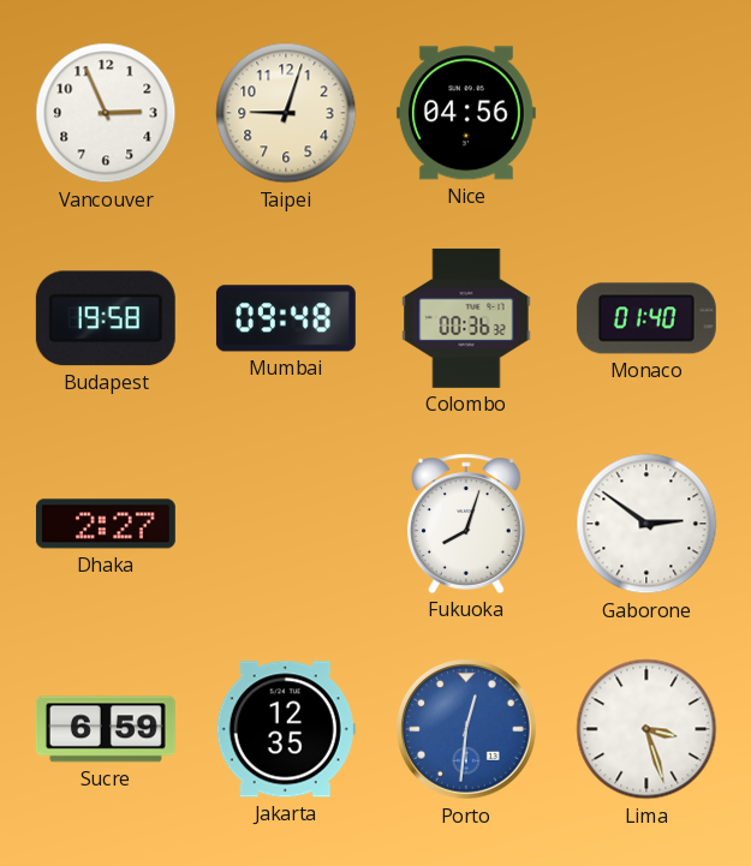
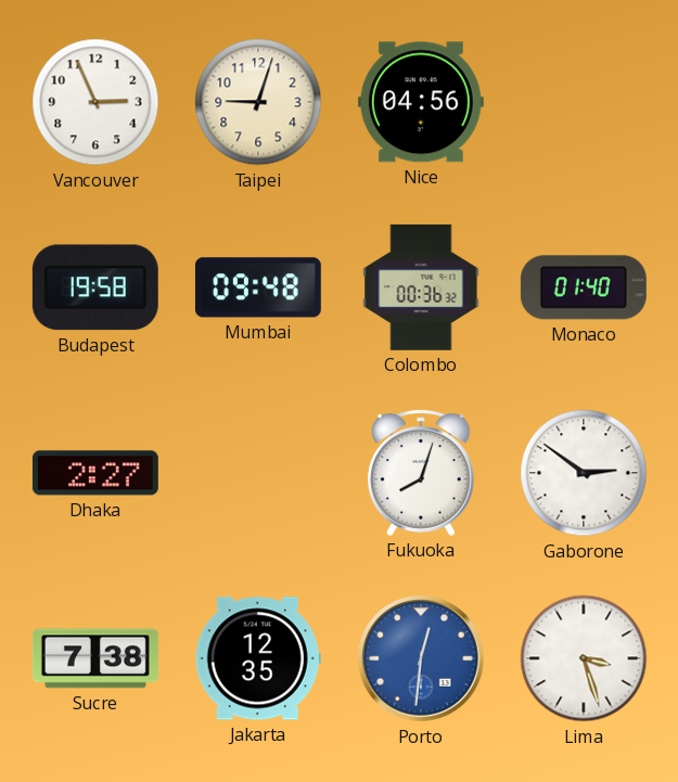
Sucre: 6:59 -> 7:38 (95, 658)
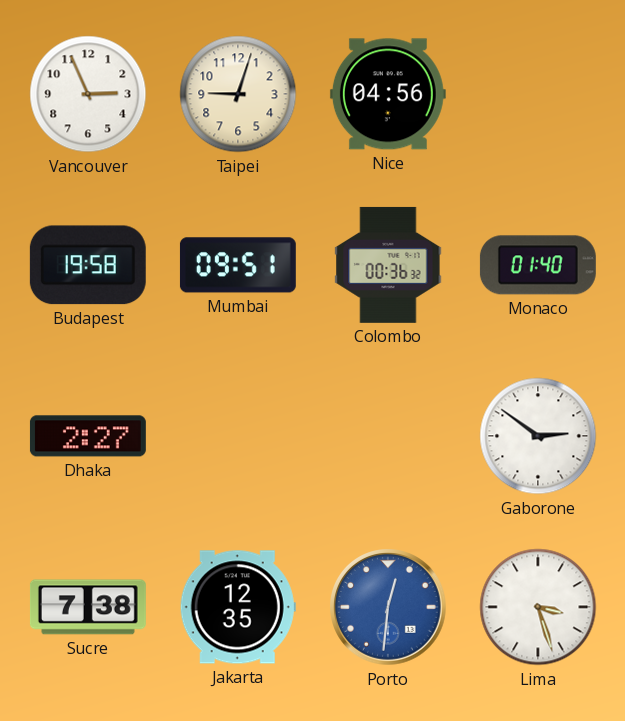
Mumbai: 09:48 -> 09:51 (238, 265)
Fukuoka: 8:03 -> none (422, 473)
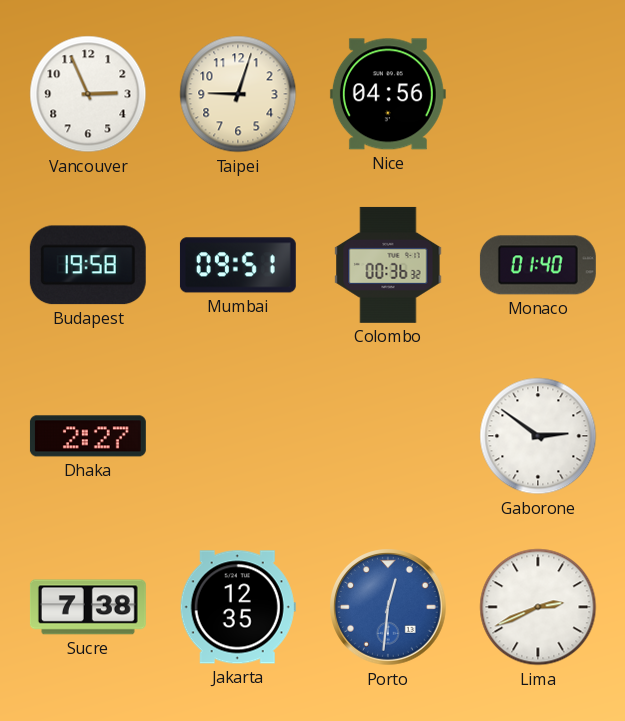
Lima: 3:27 -> 2:41 (538, 607)
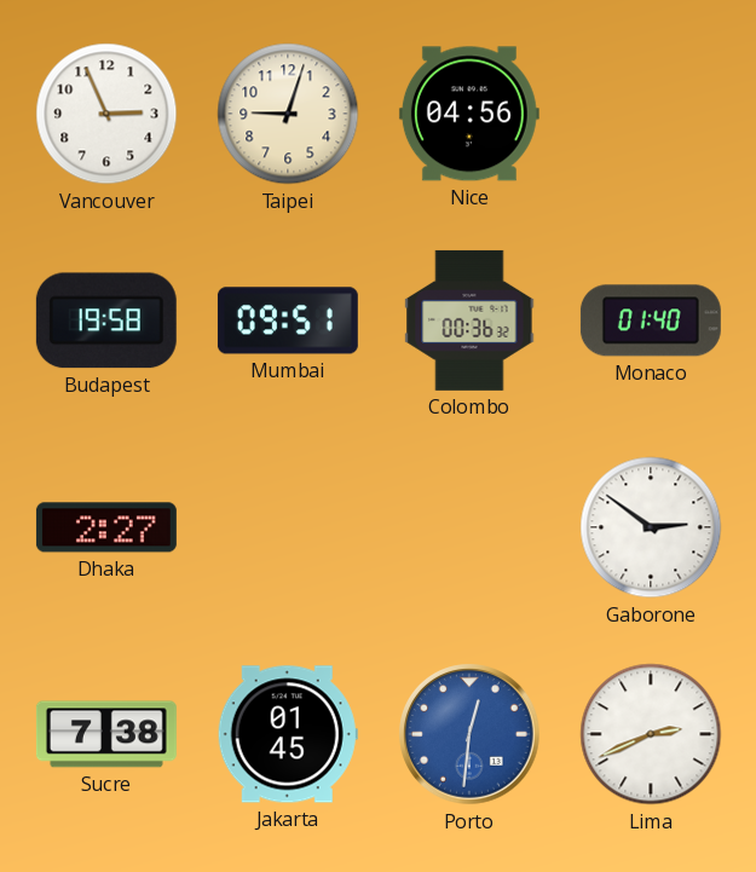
Jakarta: 12:35 -> 01:45 (288, 734)
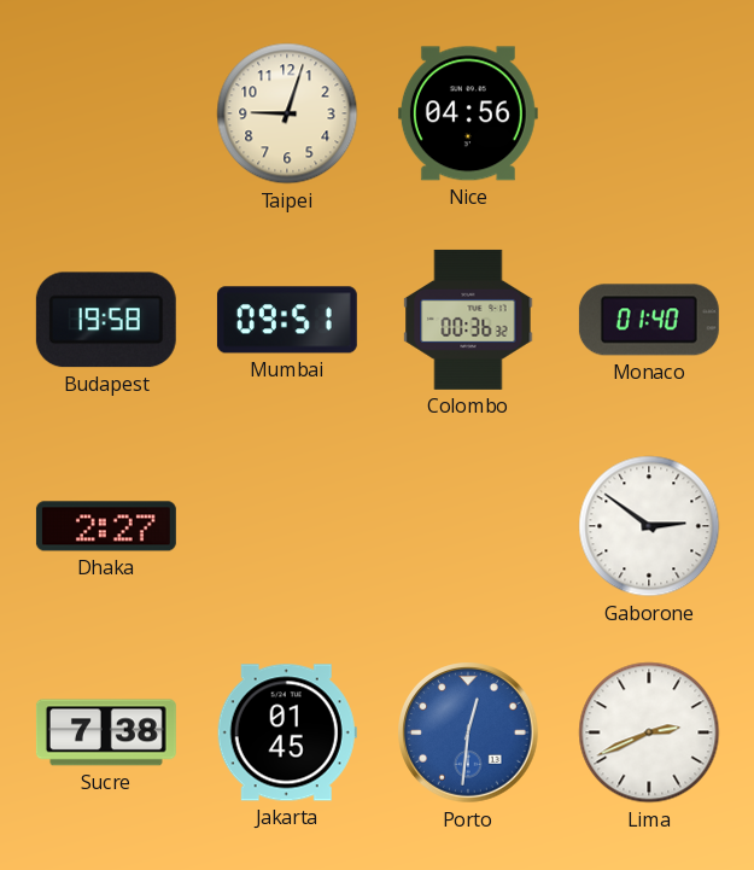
Vancouver: 2:56 -> none (106, 114)
